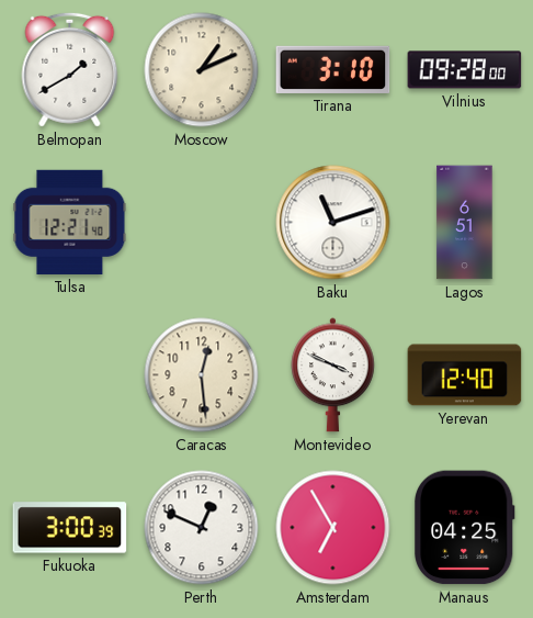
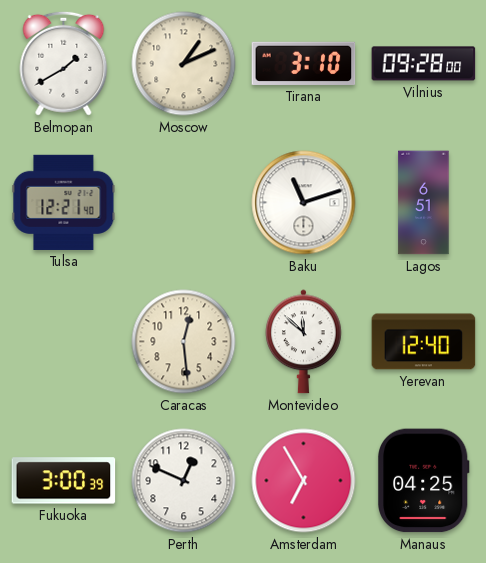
Montevideo: 3:49 -> 11:52 (304, 342)
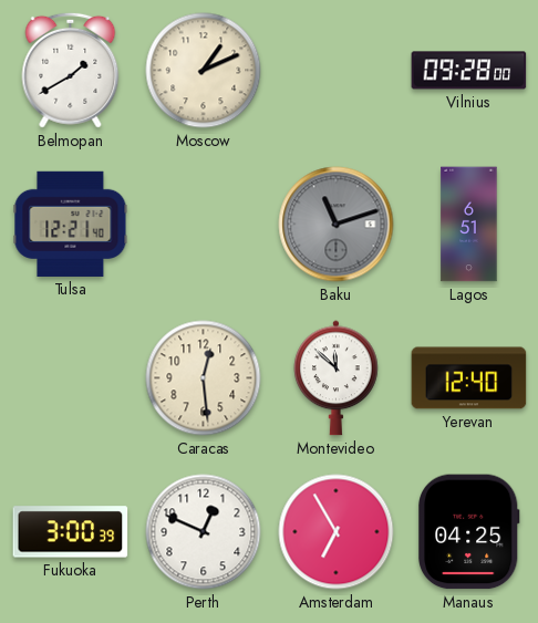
Tirana: 3:10 -> none (304, 63)
Baku dial: white -> grey (337, 225)
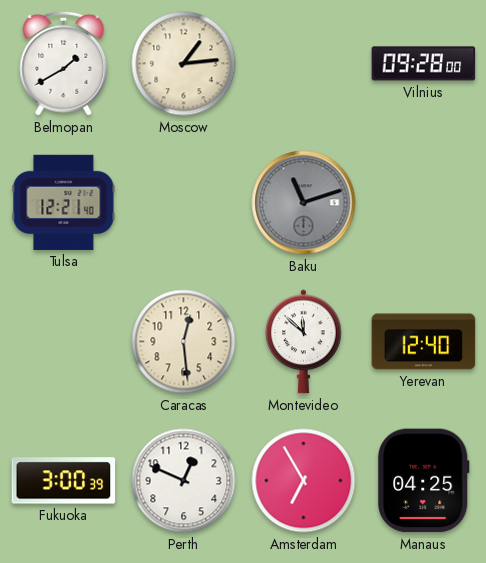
Moscow: 1:11 -> 1:14 (184, 64)
Lagos: 6:51 -> none (469, 225)
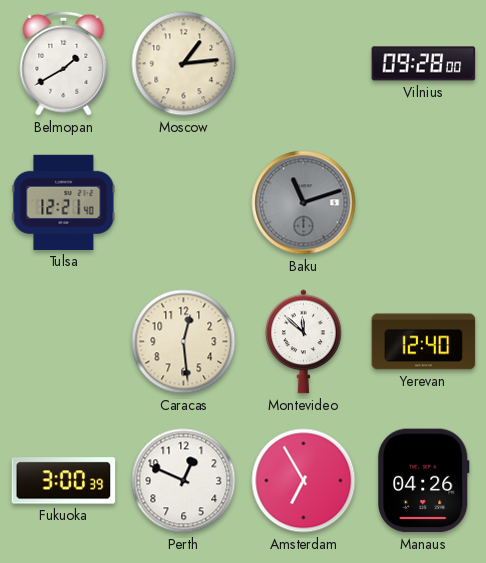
Manaus: 04:25 -> 04:26 (423, 481)
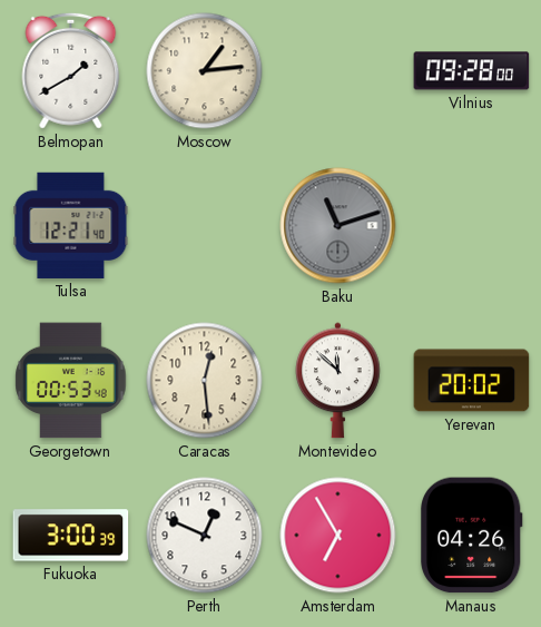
Georgetown: none -> 00:53 (71, 381)
Yerevan: 12:40 -> 20:02 (472, 381)
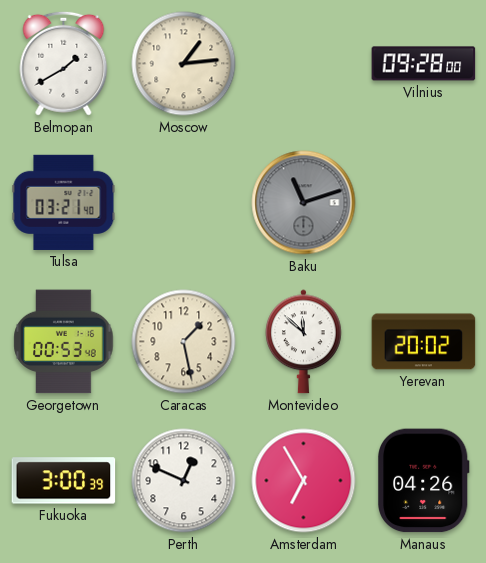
Tulsa: 12:21 -> 03:21 (64, 202)
Caracas: 12:29 -> 1:28 (184, 342)
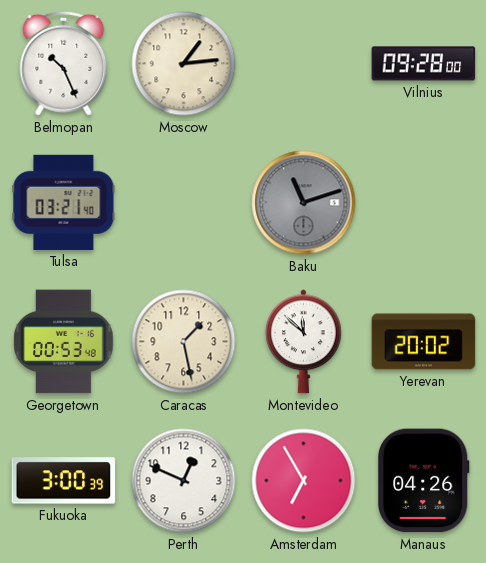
Belmopan: 1:40 -> 10:26 (64, 63)
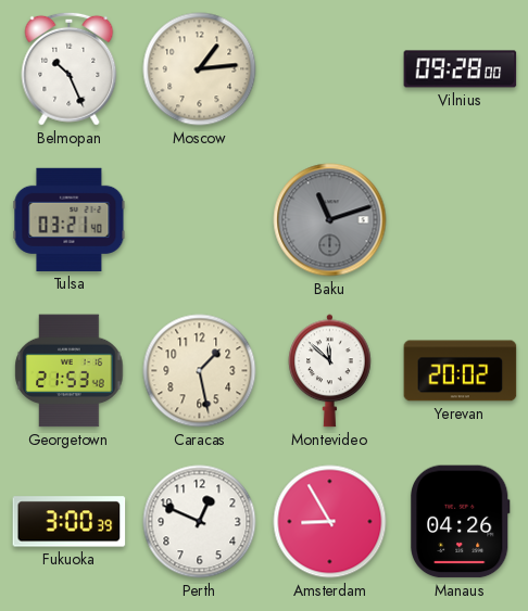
Georgetown: 00:53 -> 21:53 (70, 371)
Amsterdam: 6:55 -> 8:55 (330, 522)
